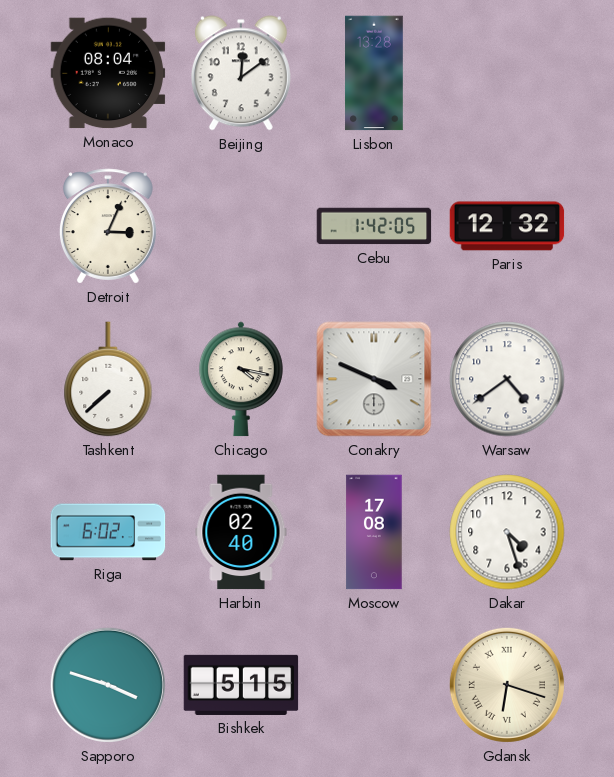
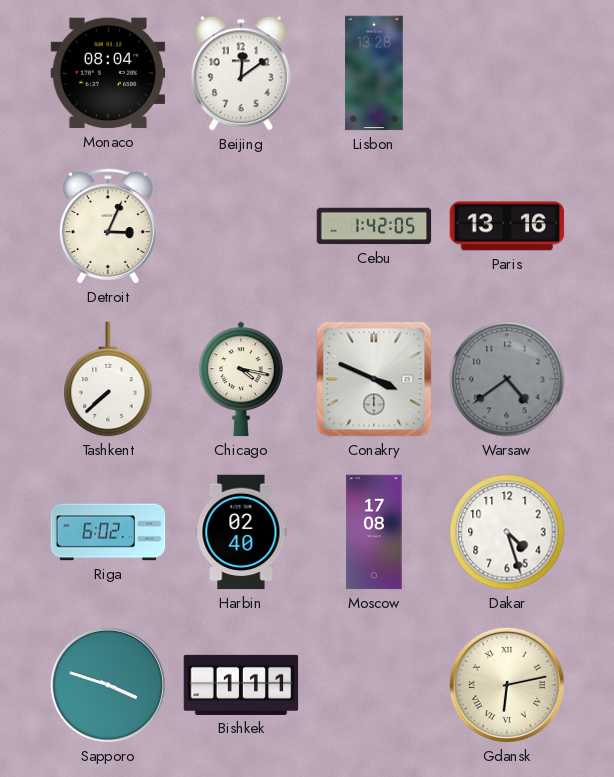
Paris: 12:32 -> 13:16 (507, 226)
Warsaw dial: white -> grey (507, 379)
Bishkek: 5:15 -> 1:11 (241, 685)
Gdansk: 6:18 -> 6:13 (507, 685)
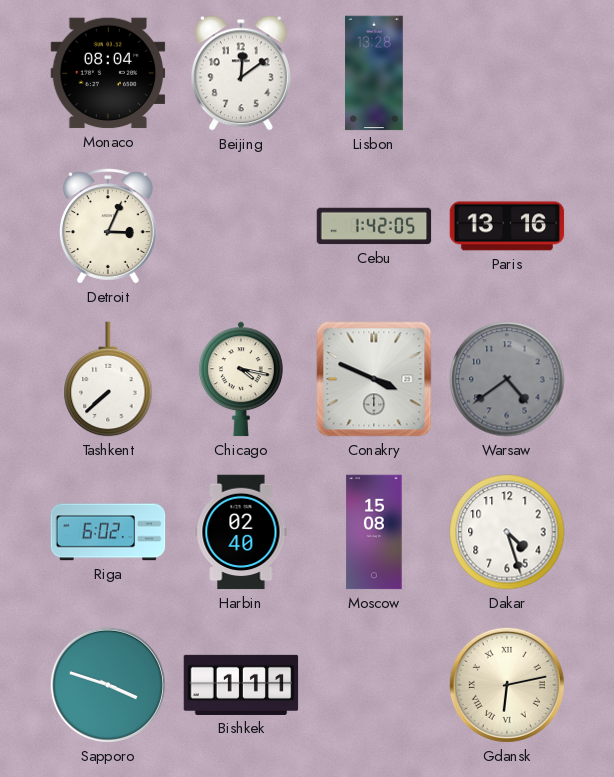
Moscow: 17:08 -> 15:08 (374, 532)
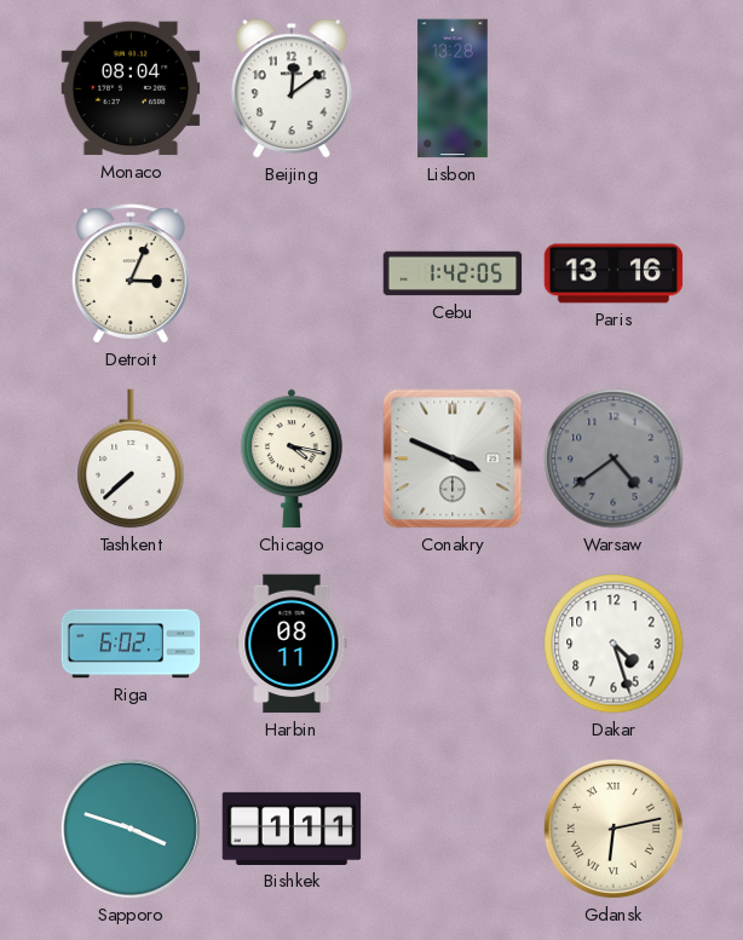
Harbin: 02:40 -> 08:11 (292, 644)
Moscow: 15:08 -> none (374, 532)
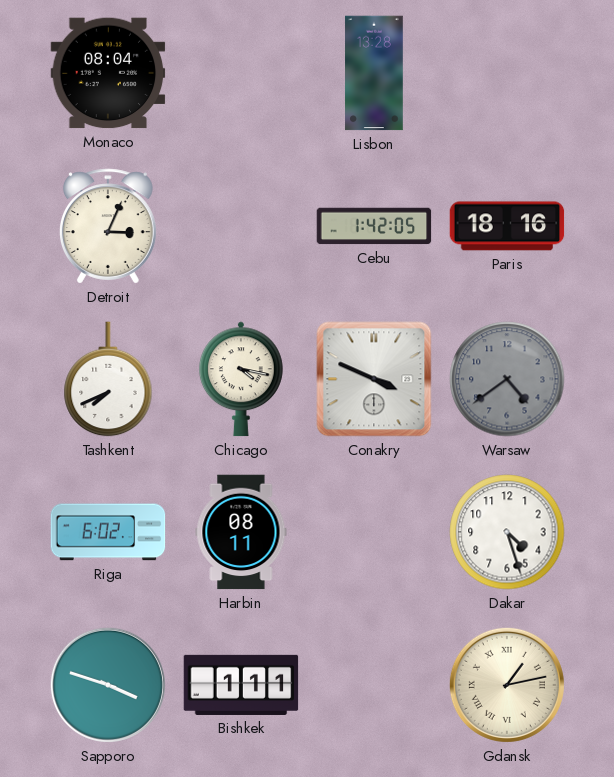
Beijing: 12:09 -> none (292, 88)
Paris: 13:16 -> 18:16 (507, 226)
Tashkent: 7:38 -> 7:41 (108, 379)
Gdansk: 6:13 -> 1:13 (507, 685)
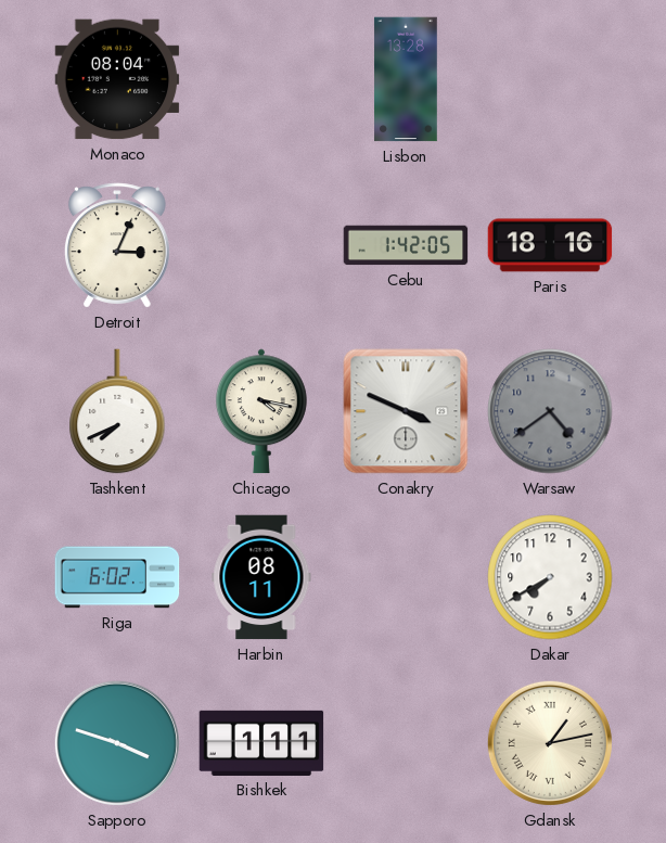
Dakar: 4:27 -> 7:40 (550, 577)
